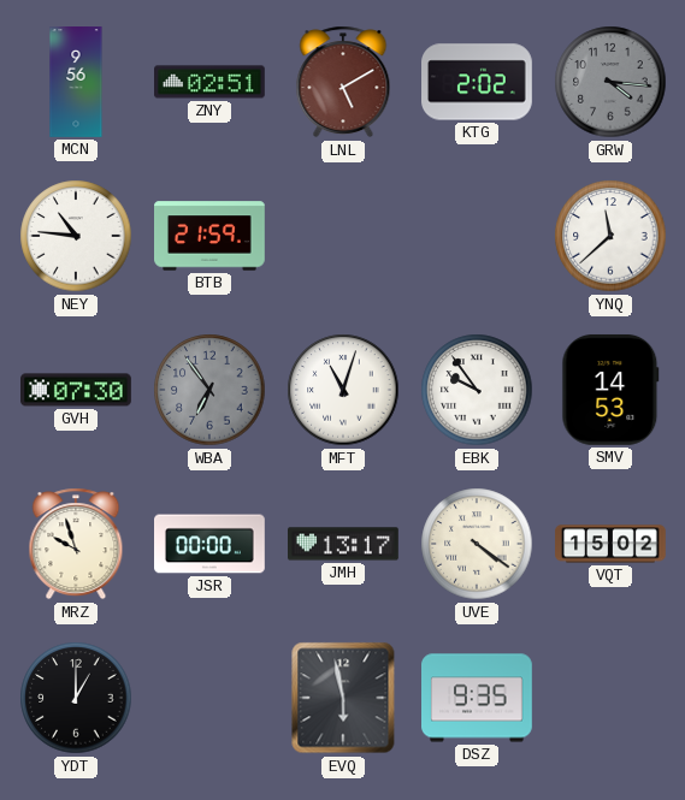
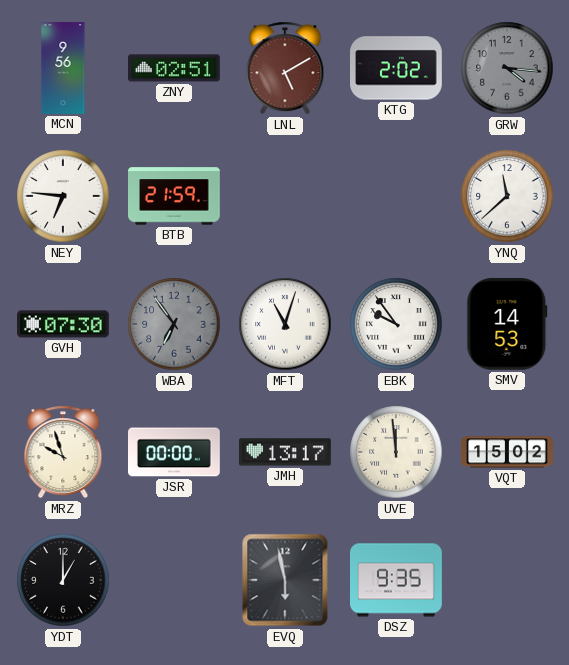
NEY: 10:46 -> 6:46 (63, 196)
UVE: 4:21 -> 11:59 (396, 452)
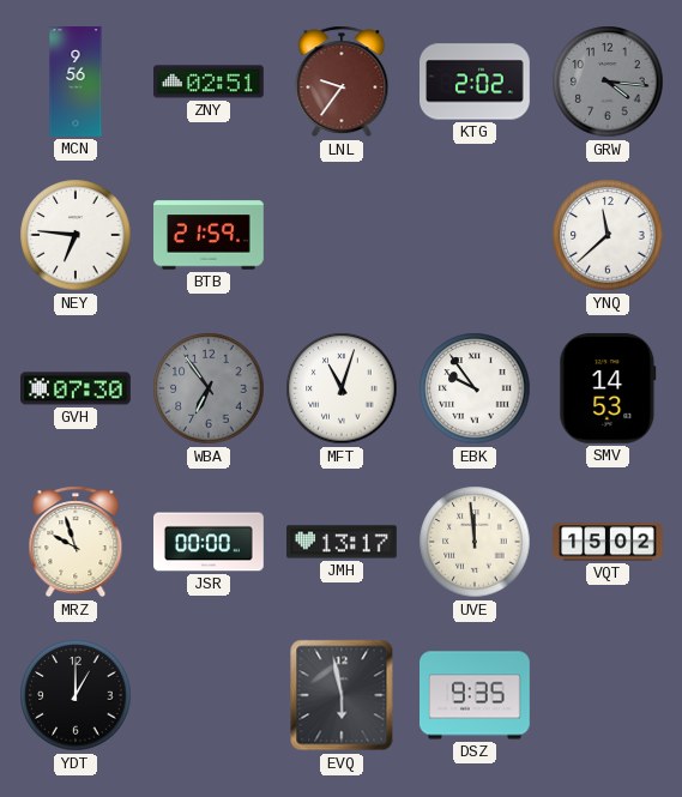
LNL: 5:10 -> 9:36 (342, 81)
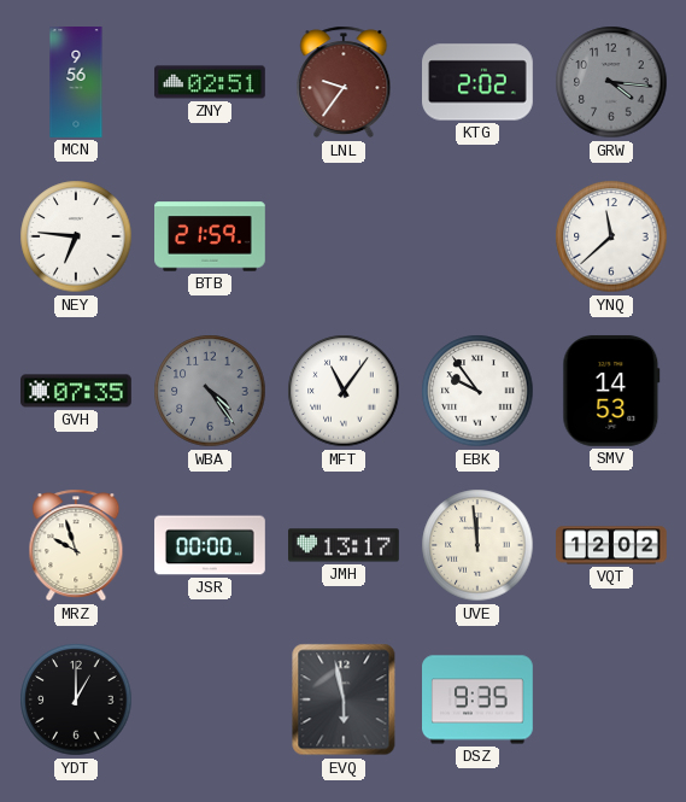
GVH: 07:30 -> 07:35 (77, 391)
WBA: 6:54 -> 4:24 (210, 391)
MFT: 11:03 -> 11:06 (344, 391)
VQT: 15:02 -> 12:02 (611, 545)
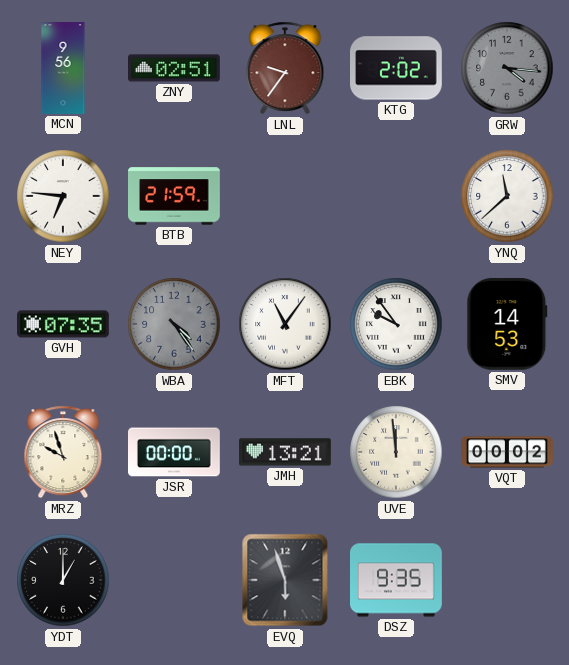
JMH: 13:17 -> 13:21 (286, 452)
VQT: 12:02 -> 00:02 (507, 452)
EVQ: 5:58 -> 5:57 (285, 580)
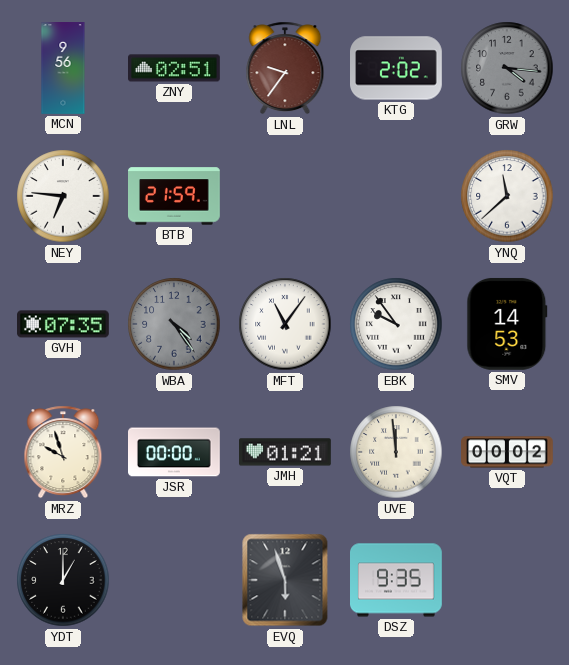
JMH: 13:21 -> 01:21 (286, 452)
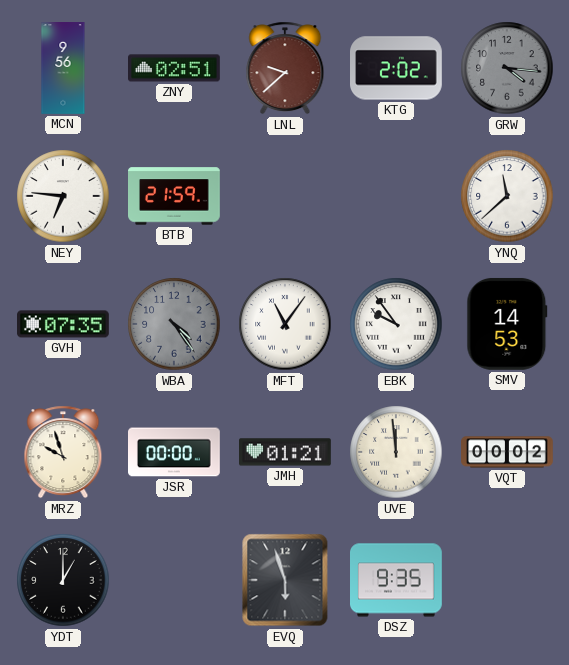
LNL: 9:36 -> 9:38 (285, 68)
